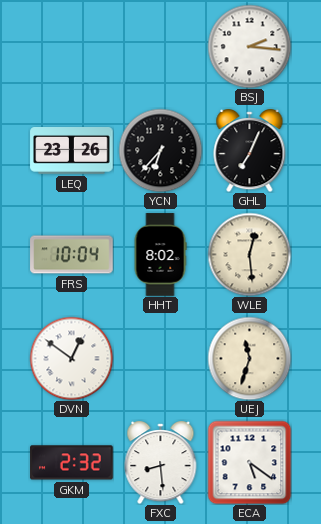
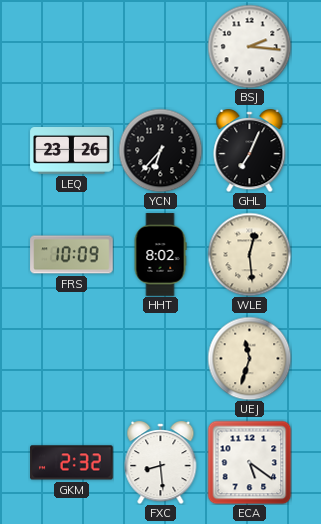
FRS: 10:04 -> 10:09 (72, 255)
DVN: 12:51 -> none (71, 358)
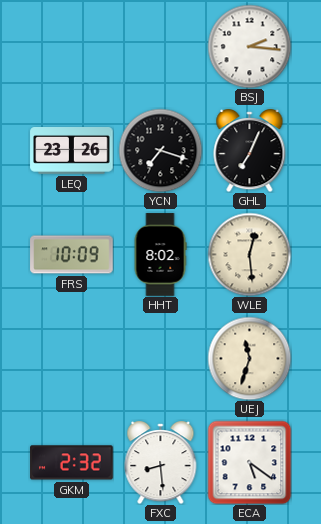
YCN: 6:37 -> 7:18 (160, 150)
